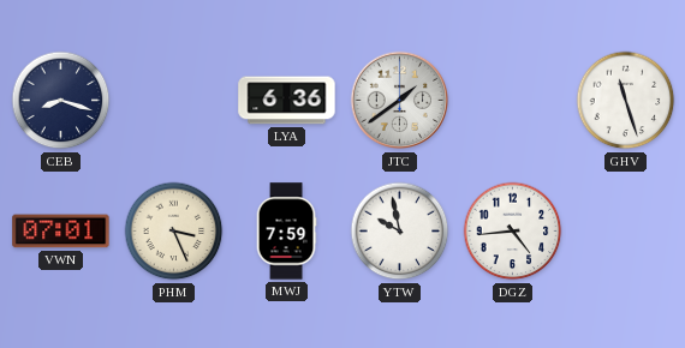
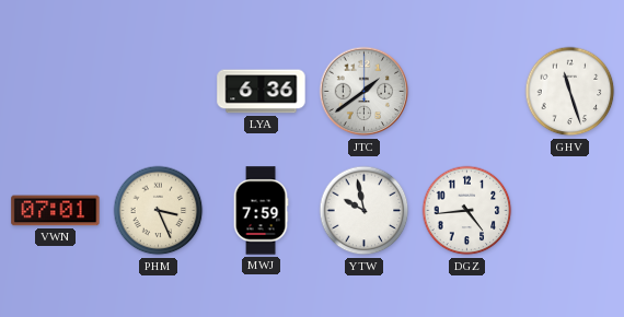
CEB: 8:18 -> none (61, 101)
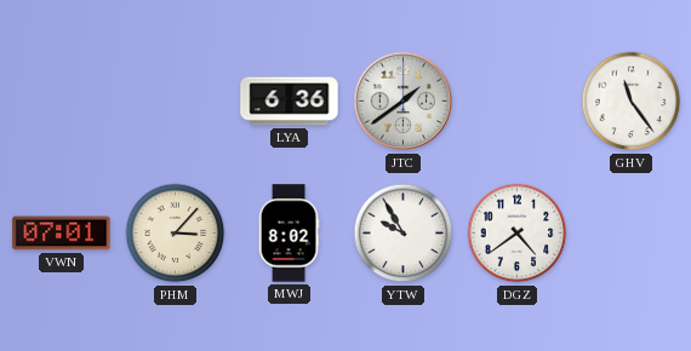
GHV: 11:27 -> 11:24 (632, 102)
PHM: 3:26 -> 3:07 (176, 234)
MWJ: 7:59 -> 8:02 (289, 234)
YTW: 9:58 -> 9:55 (404, 234)
DGZ: 4:44 -> 4:39 (518, 234)
